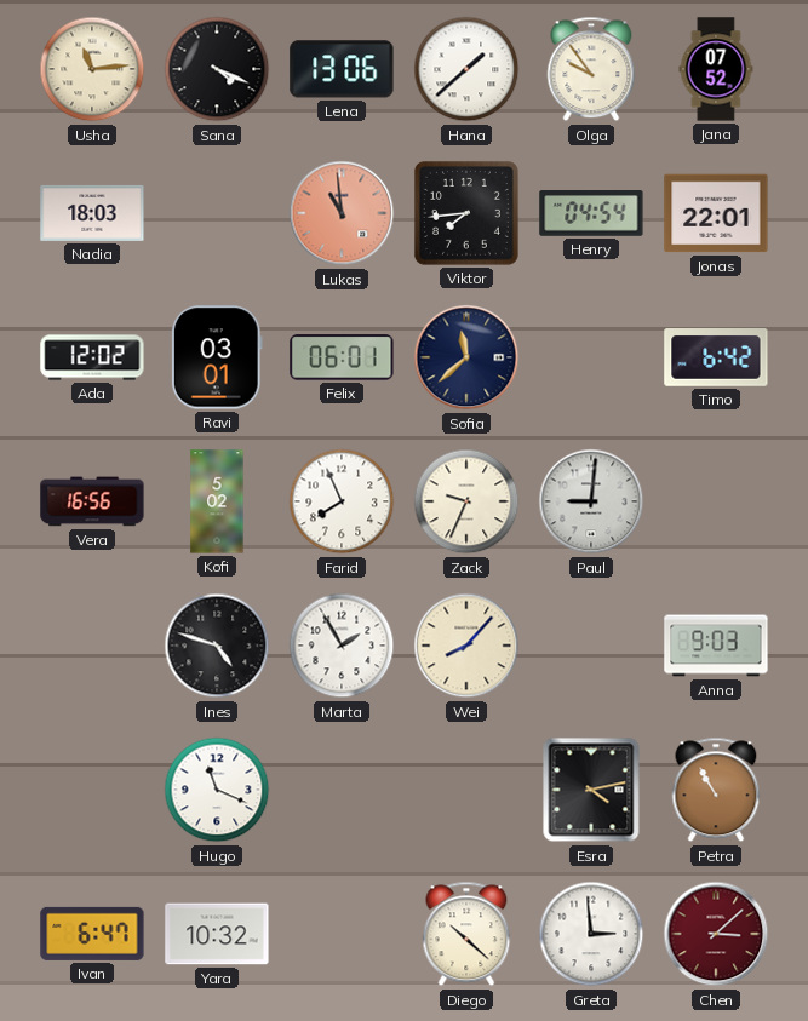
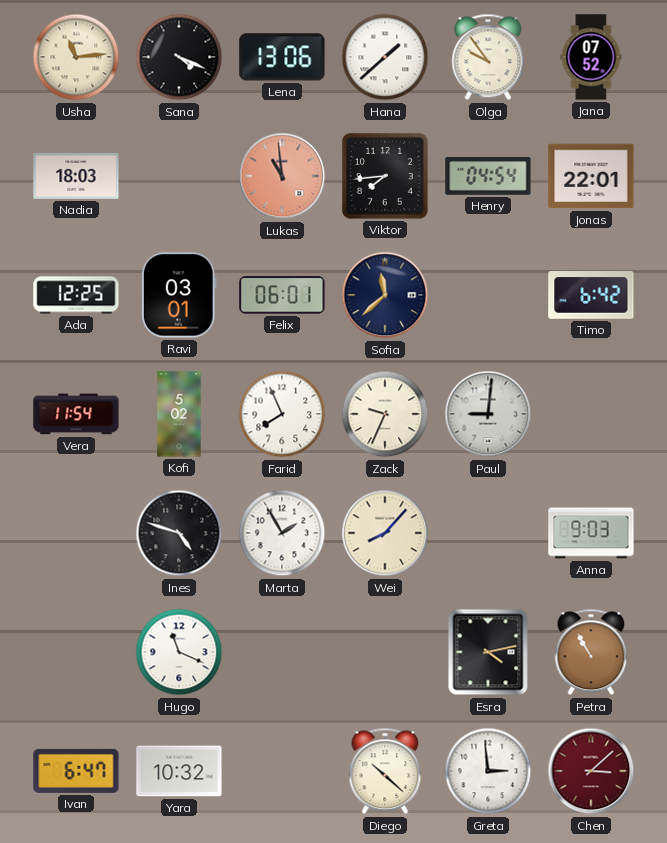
Ada: 12:02 -> 12:25 (76, 295)
Vera: 16:56 -> 11:54 (76, 414)
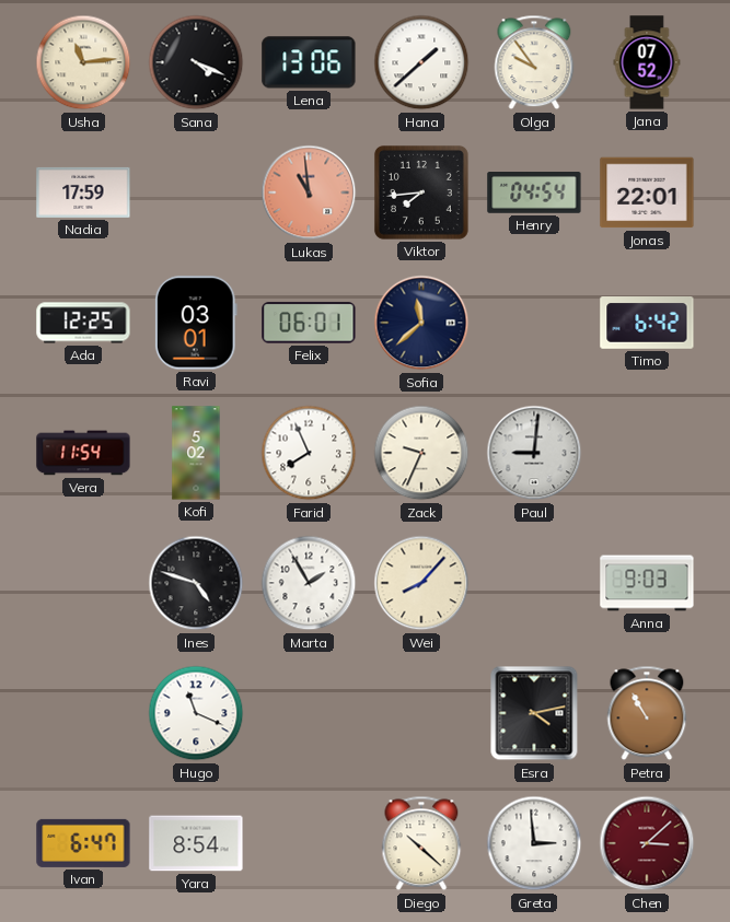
Nadia: 18:03 -> 17:59 (83, 192)
Yara: 10:32 -> 8:54 (196, 843)
